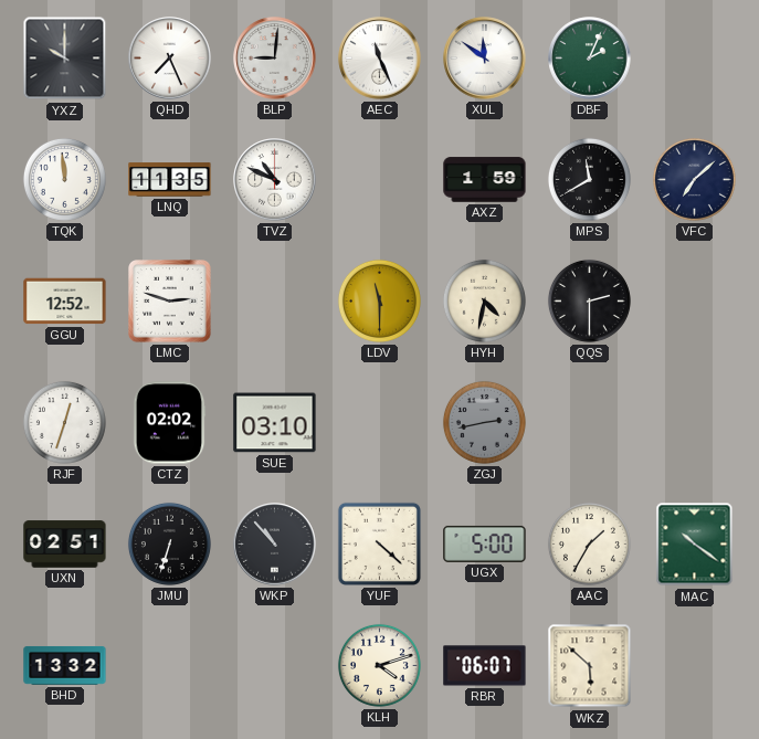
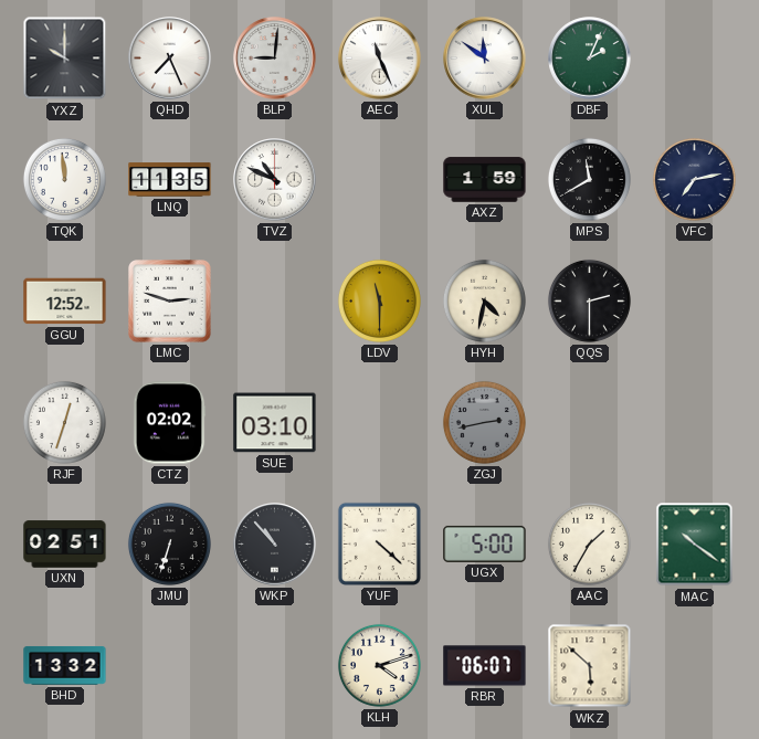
VFC: 7:08 -> 7:13 (694, 179)
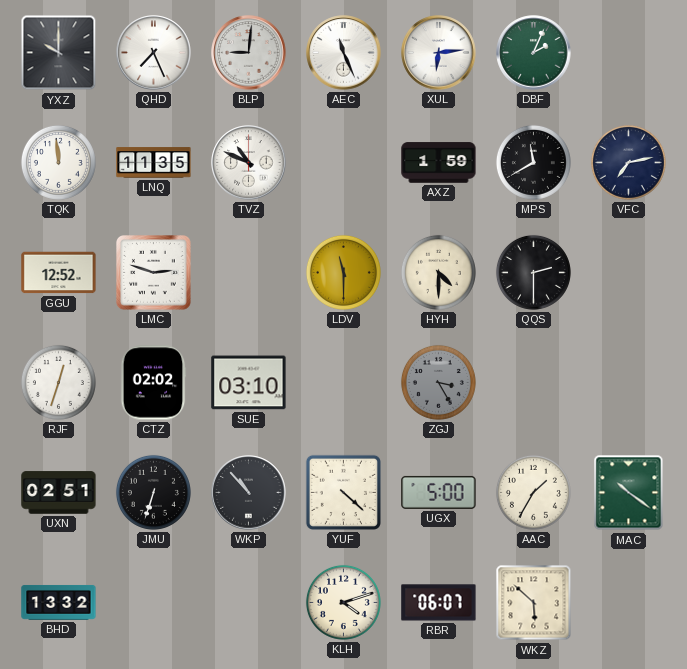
XUL: 11:51 -> 6:14 (439, 53)
HYH: 4:32 -> 4:30 (438, 272)
ZGJ: 2:43 -> 3:25 (438, 382)
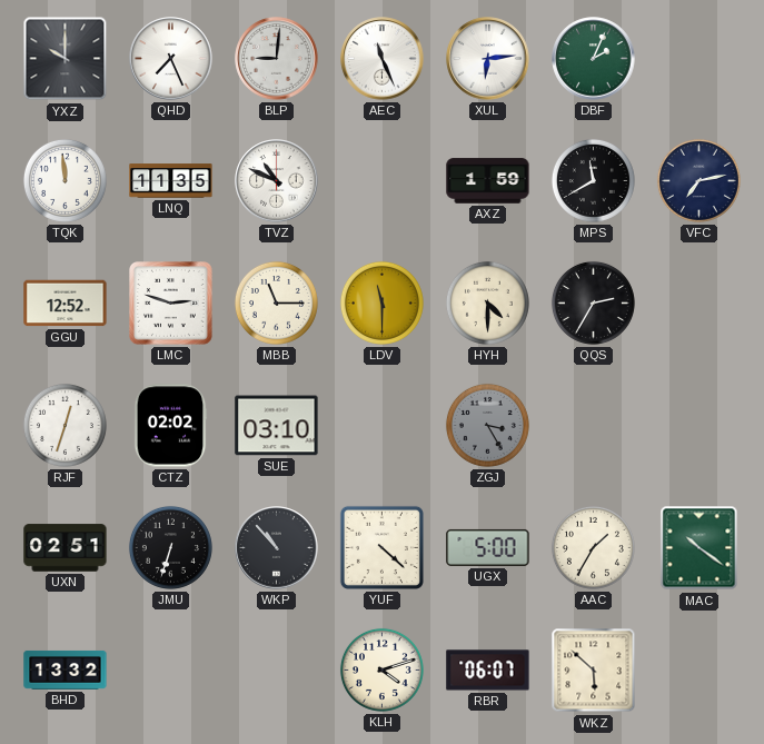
MBB: none -> 11:15 (276, 302)
QQS: 2:30 -> 2:35 (593, 302)
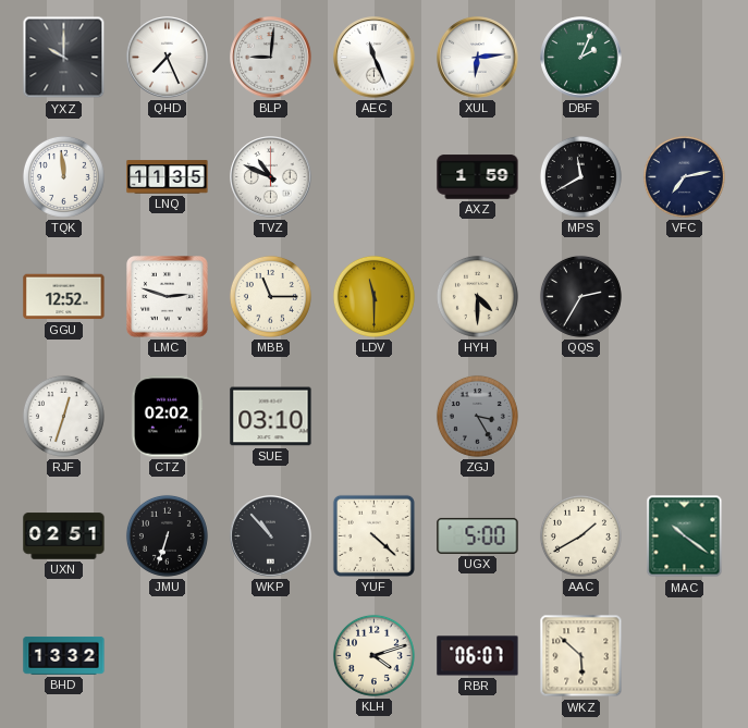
AAC: 1:35 -> 1:40 (580, 535)
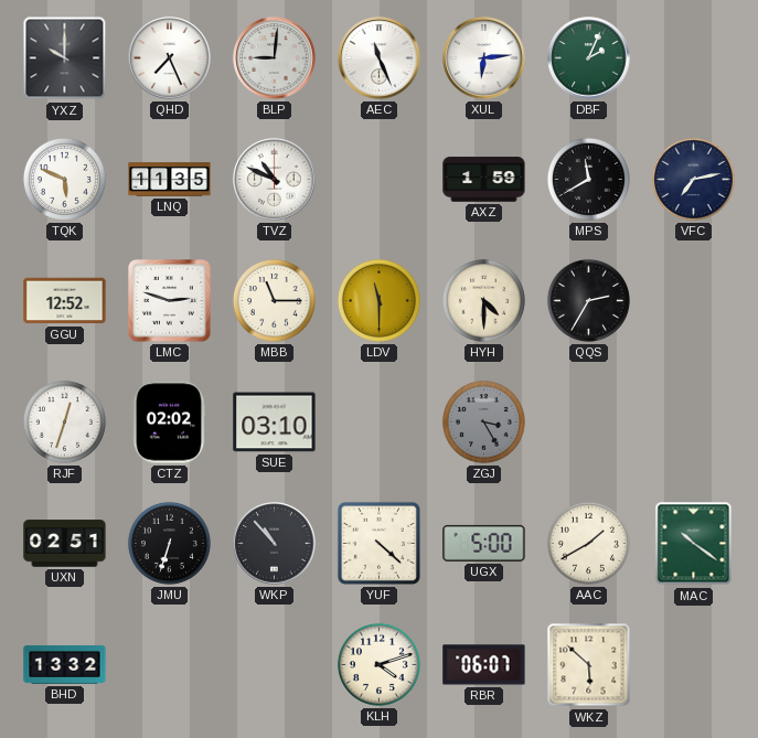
TQK: 11:59 -> 5:49 (64, 179)
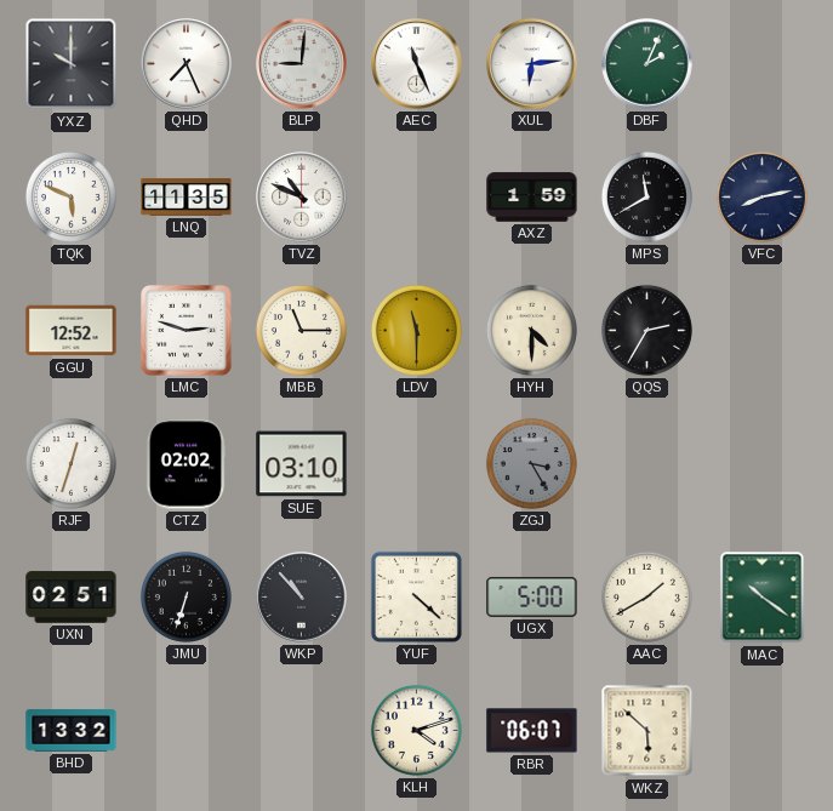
VFC: 7:13 -> 8:13 (761, 196)
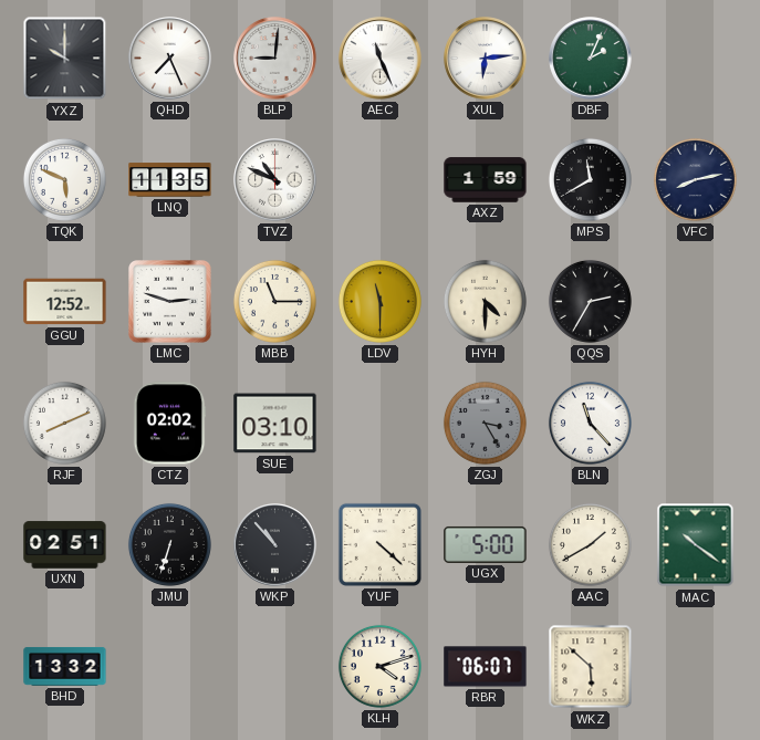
RJF: 12:33 -> 8:11 (64, 423)
BLN: none -> 11:23 (590, 423)
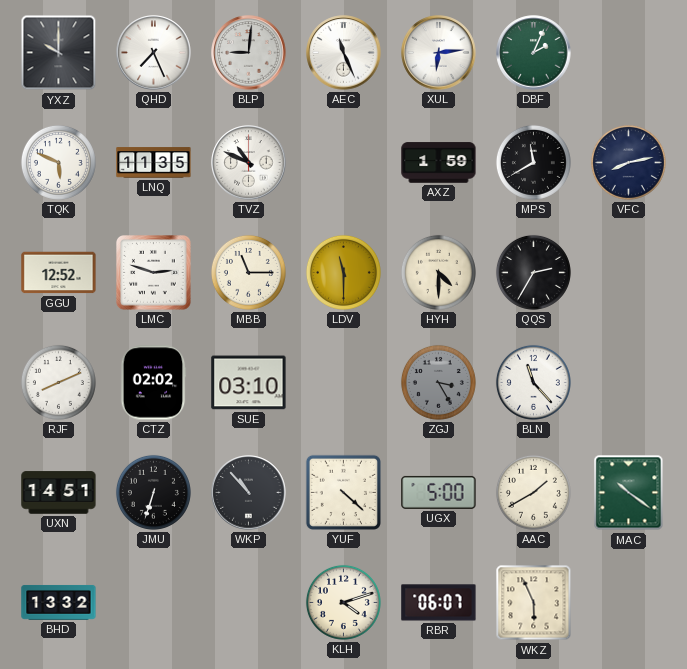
UXN: 02:51 -> 14:51 (59, 493)
WKZ: 5:52 -> 5:56 (534, 603)
